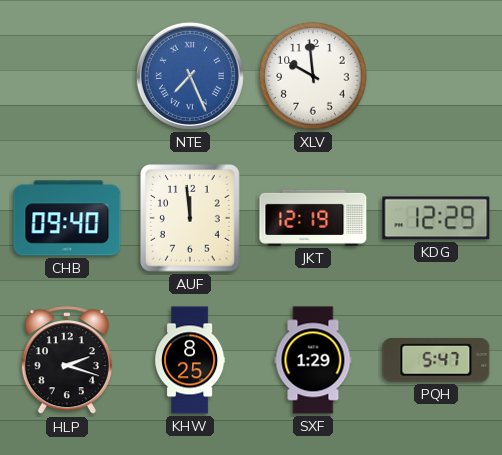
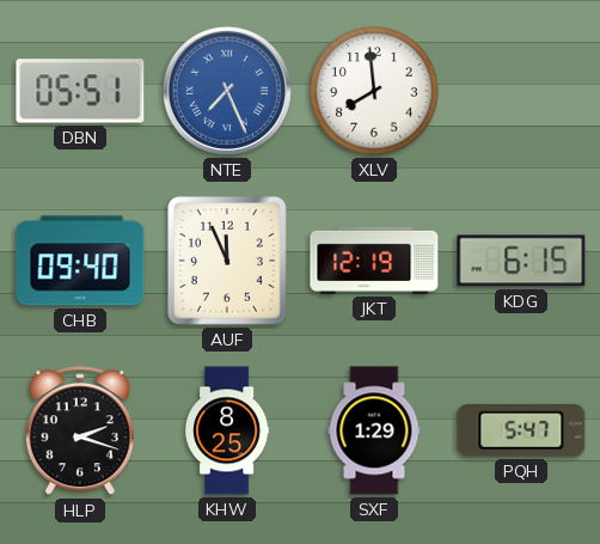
DBN: none -> 05:51 (80, 91)
XLV: 9:59 -> 7:59 (374, 91)
AUF: 11:59 -> 11:56 (227, 261)
KDG: 12:29 -> 6:15 (521, 261)
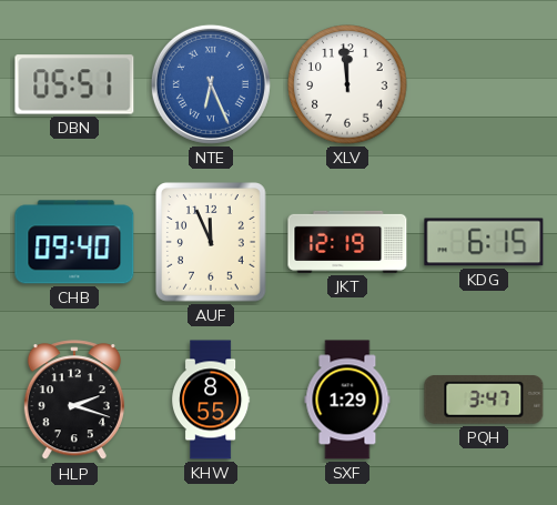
NTE: 7:26 -> 6:26 (211, 84)
XLV: 7:59 -> 11:59 (347, 84)
KHW: 8:25 -> 8:55 (212, 400)
PQH: 5:47 -> 3:47 (484, 401)
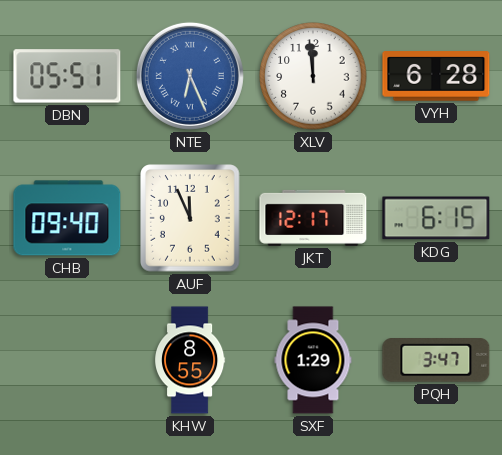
VYH: none -> 6:28 (436, 76)
JKT: 12:19 -> 12:17 (313, 218)
HLP: 2:18 -> none (74, 401)
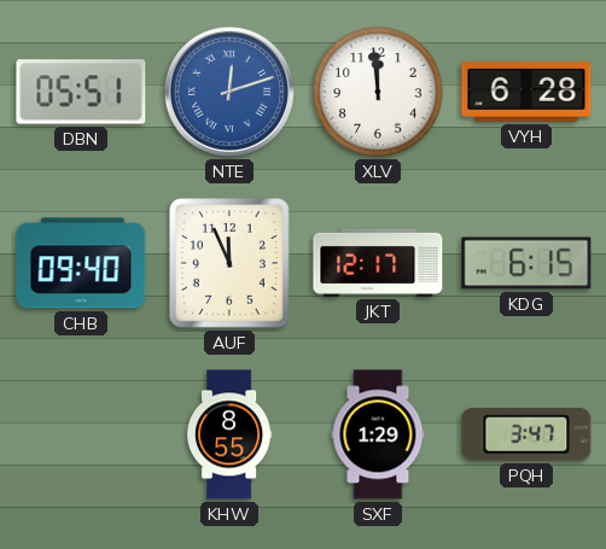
NTE: 6:26 -> 12:12 (229, 92)
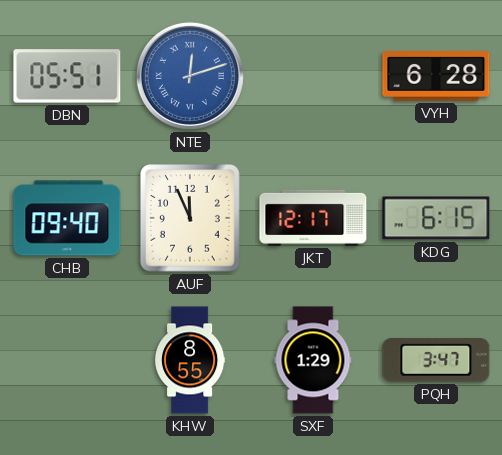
XLV: 11:59 -> none (378, 92)
